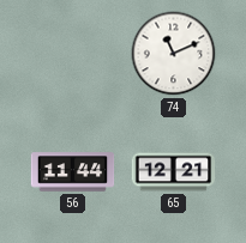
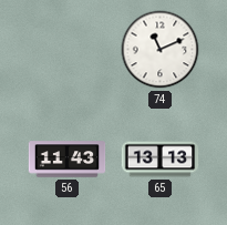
56: 11:44 -> 11:43 (68, 160)
65: 12:21 -> 13:13 (161, 160)
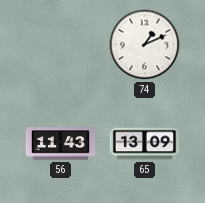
74: 11:11 -> 1:11 (145, 45)
65: 13:13 -> 13:09 (145, 144)
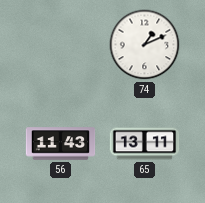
65: 13:09 -> 13:11 (145, 144)
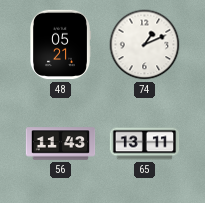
48: none -> 05:21 (61, 45)
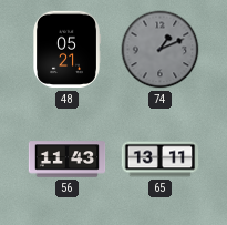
74 dial: white -> grey (161, 50)
